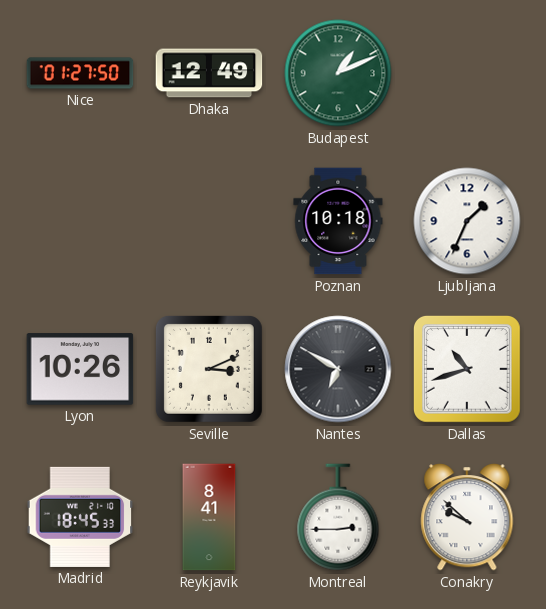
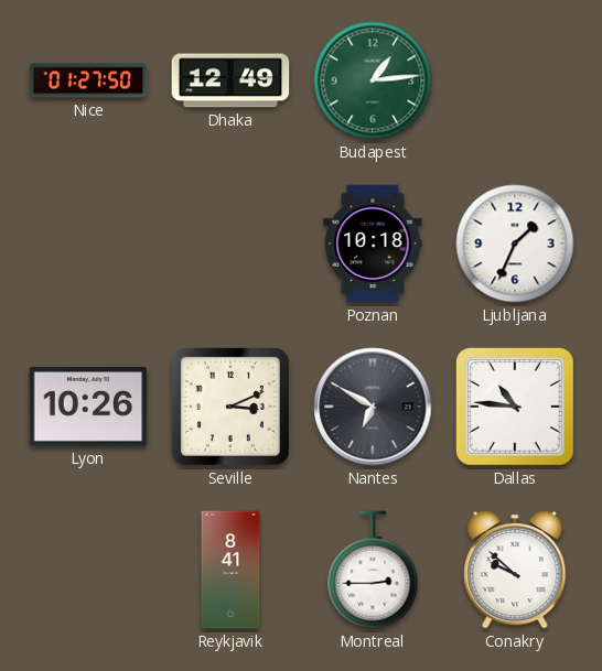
Budapest: 1:11 -> 1:14 (373, 80)
Dallas: 10:42 -> 10:46 (515, 407)
Madrid: 18:45 -> none (80, 517)
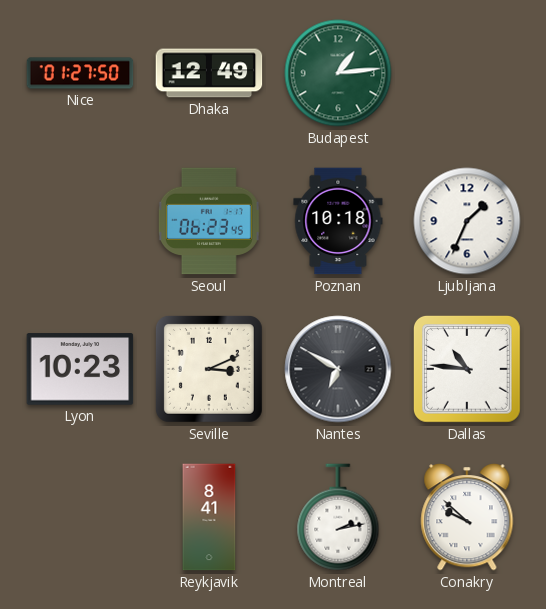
Seoul: none -> 06:23 (209, 221)
Lyon: 10:26 -> 10:23 (80, 369)
Montreal: 2:45 -> 2:13 (338, 517)
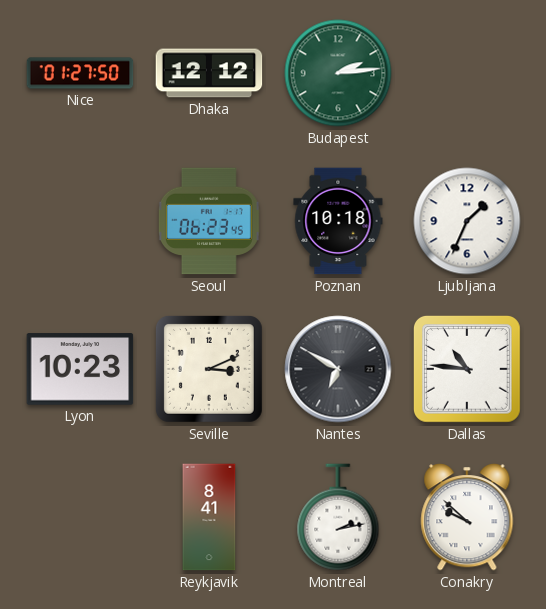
Dhaka: 12:49 -> 12:12 (209, 73)
Budapest: 1:14 -> 2:14 (338, 73)
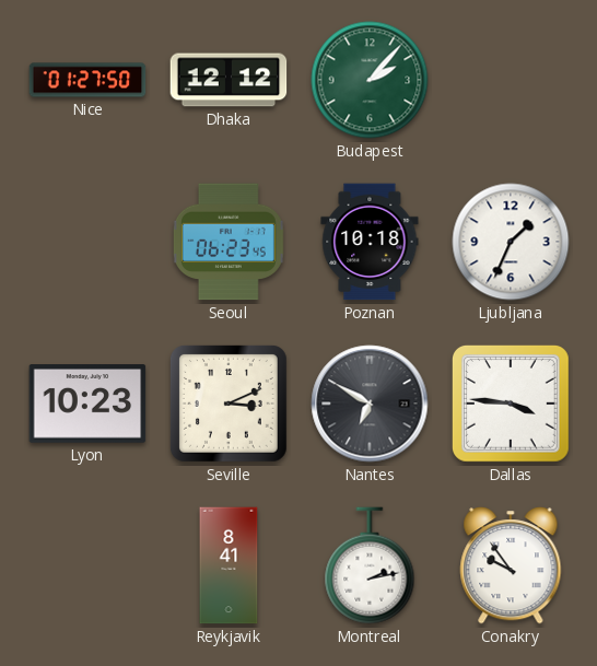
Budapest: 2:14 -> 2:07 (370, 80)
Dallas: 10:46 -> 3:46 (511, 404)
Conakry: 9:52 -> 9:54 (511, 565)
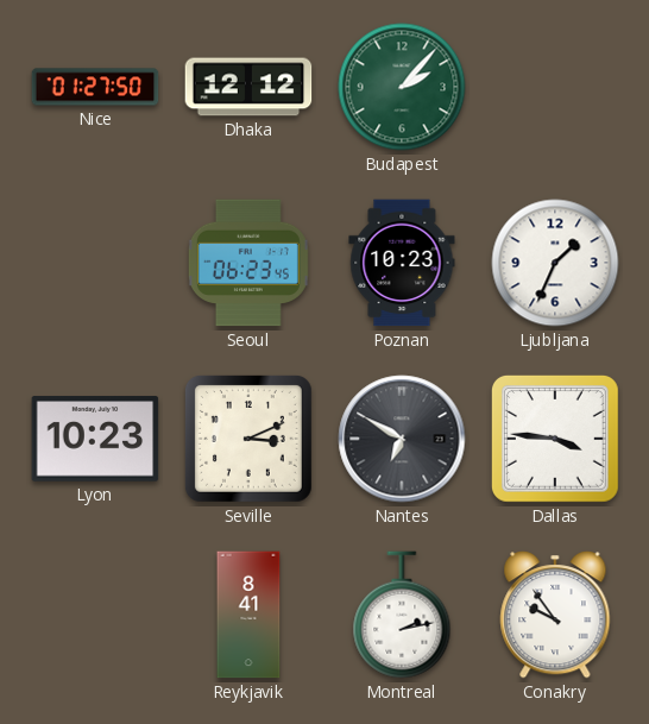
Poznan: 10:18 -> 10:23 (402, 263)
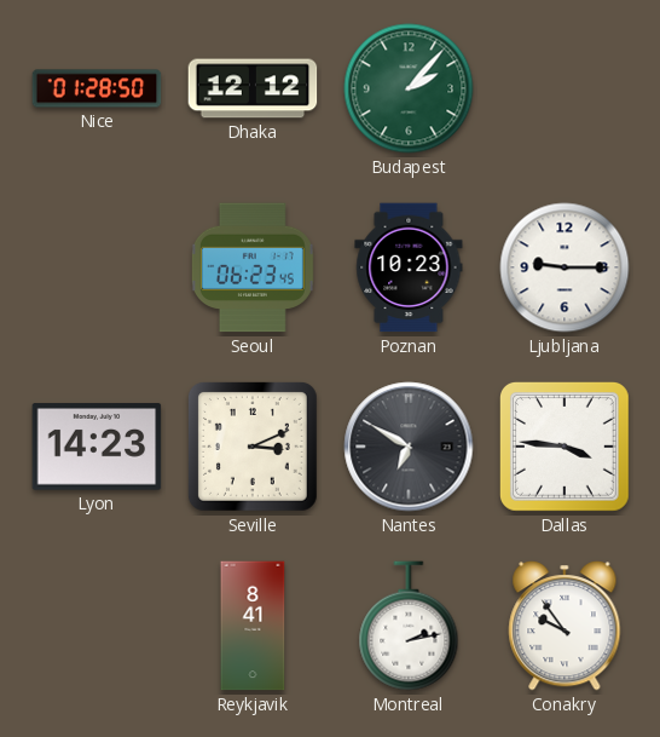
Nice: 01:27 -> 01:28 (97, 88)
Ljubljana: 1:34 -> 9:15 (565, 267)
Lyon: 10:23 -> 14:23 (97, 447)
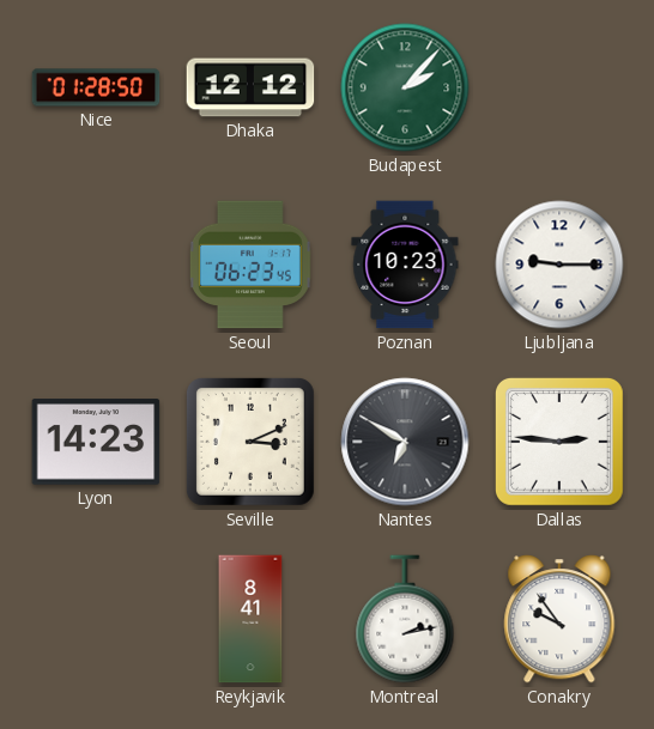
Dallas: 3:46 -> 2:46 (559, 442)
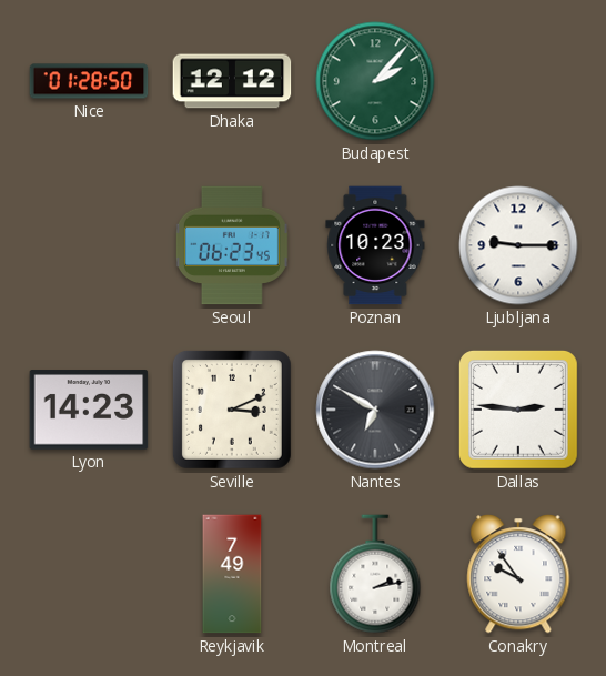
Reykjavik: 8:41 -> 7:49 (232, 574)
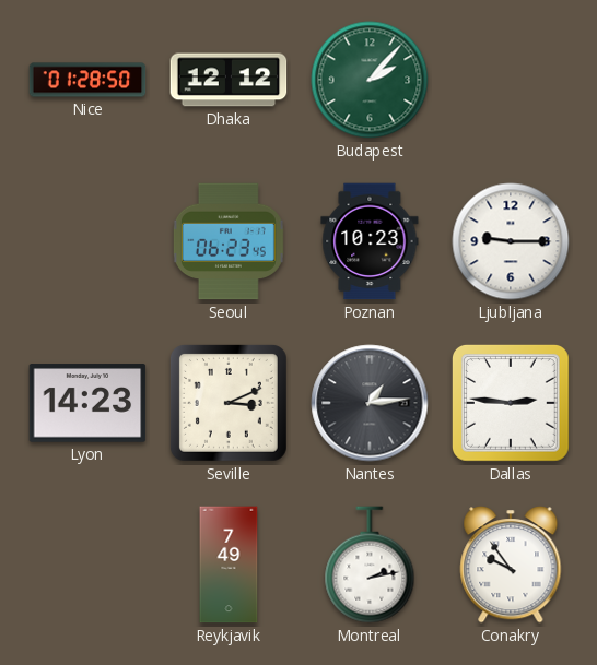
Nantes: 6:50 -> 1:14 (370, 403)
